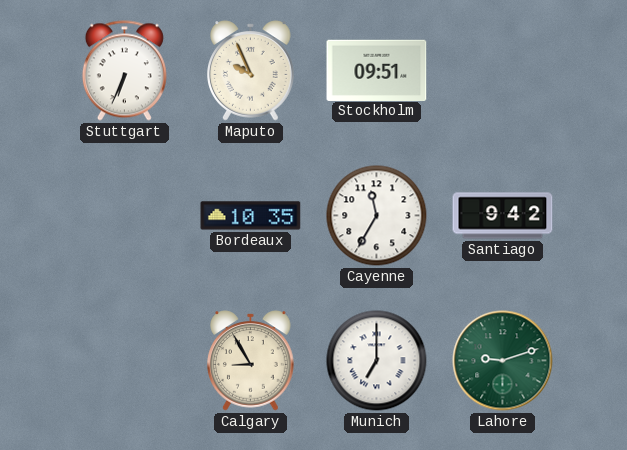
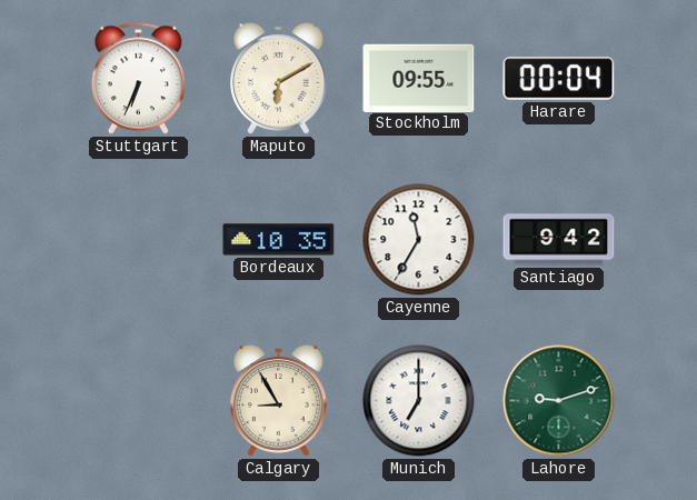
Maputo: 9:56 -> 6:10 (279, 79)
Stockholm: 09:51 -> 09:55 (419, 78)
Harare: none -> 00:04 (559, 79)
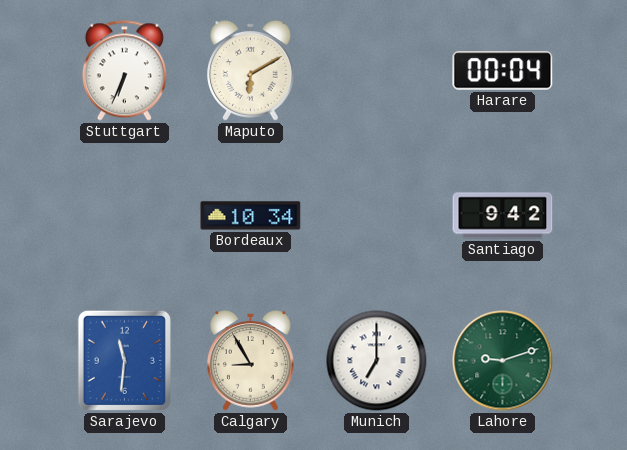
Stockholm: 09:55 -> none (419, 78)
Bordeaux: 10:35 -> 10:34 (251, 216)
Cayenne: 11:35 -> none (419, 240)
Sarajevo: none -> 11:31 (124, 360)
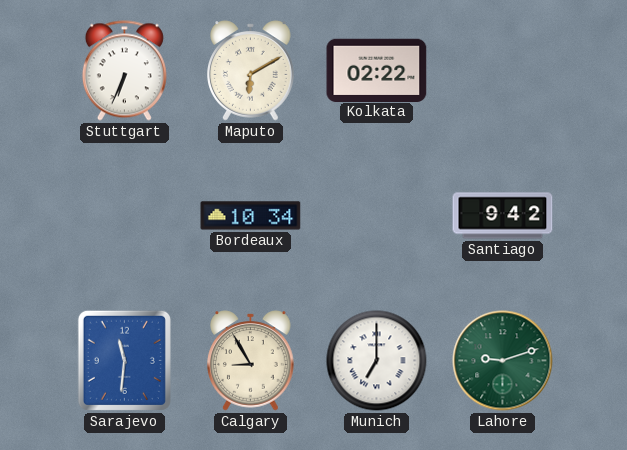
Kolkata: none -> 02:22 (377, 70)
Harare: 00:04 -> none (503, 71)
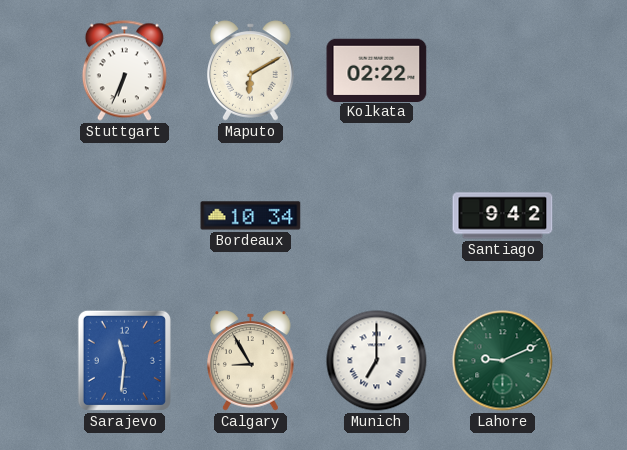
Lahore: 9:12 -> 9:11 (503, 361)
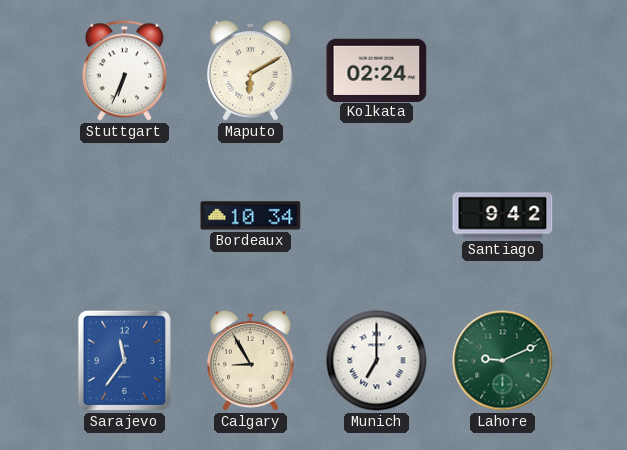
Kolkata: 02:22 -> 02:24 (377, 70)
Sarajevo: 11:31 -> 11:36 (124, 360)
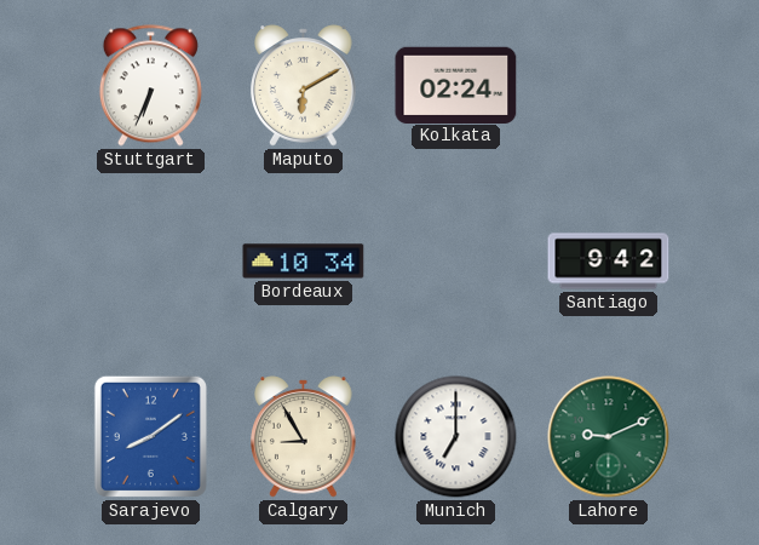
Sarajevo: 11:36 -> 8:09 (150, 436)
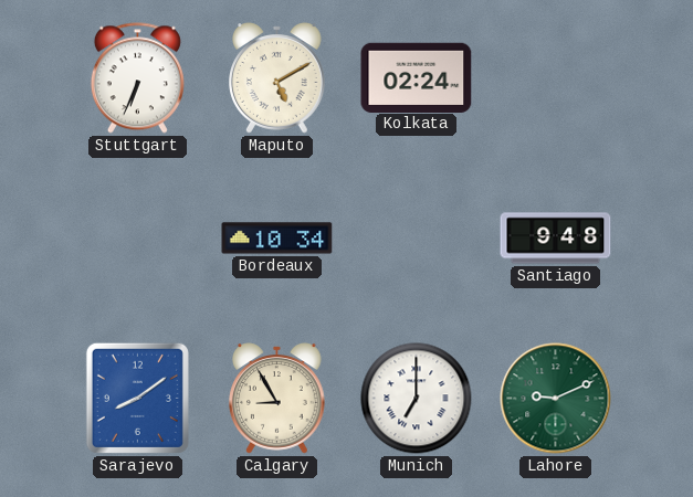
Maputo: 6:10 -> 5:10 (277, 78)
Santiago: 9:42 -> 9:48 (556, 239)
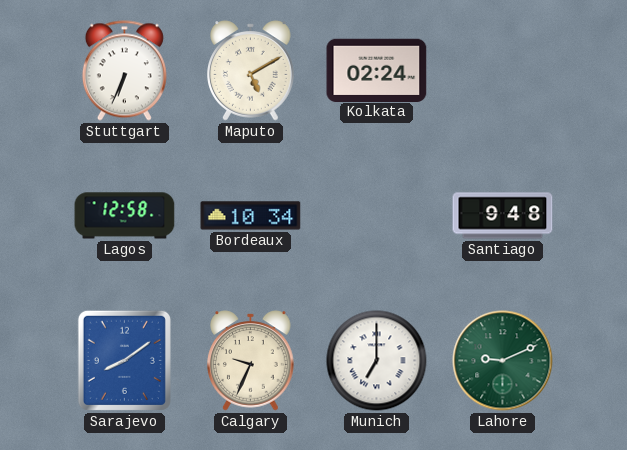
Lagos: none -> 12:58 (125, 216)
Calgary: 8:55 -> 9:34 (251, 361)
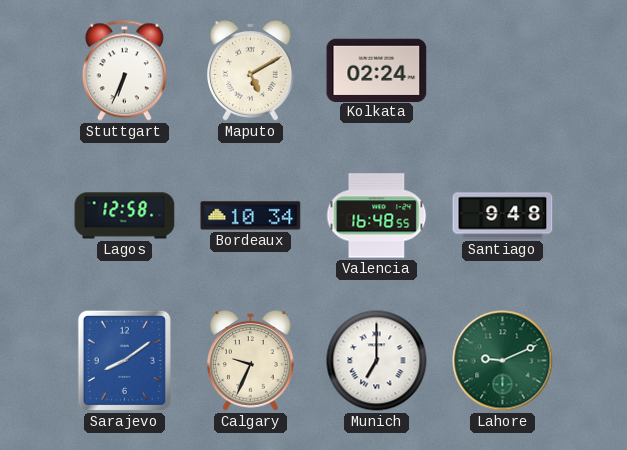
Valencia: none -> 16:48 (377, 216)
